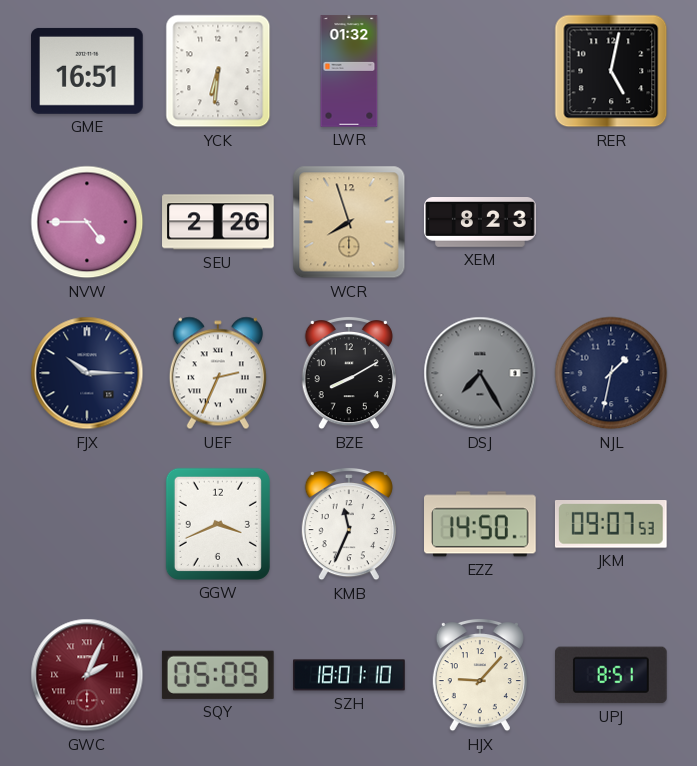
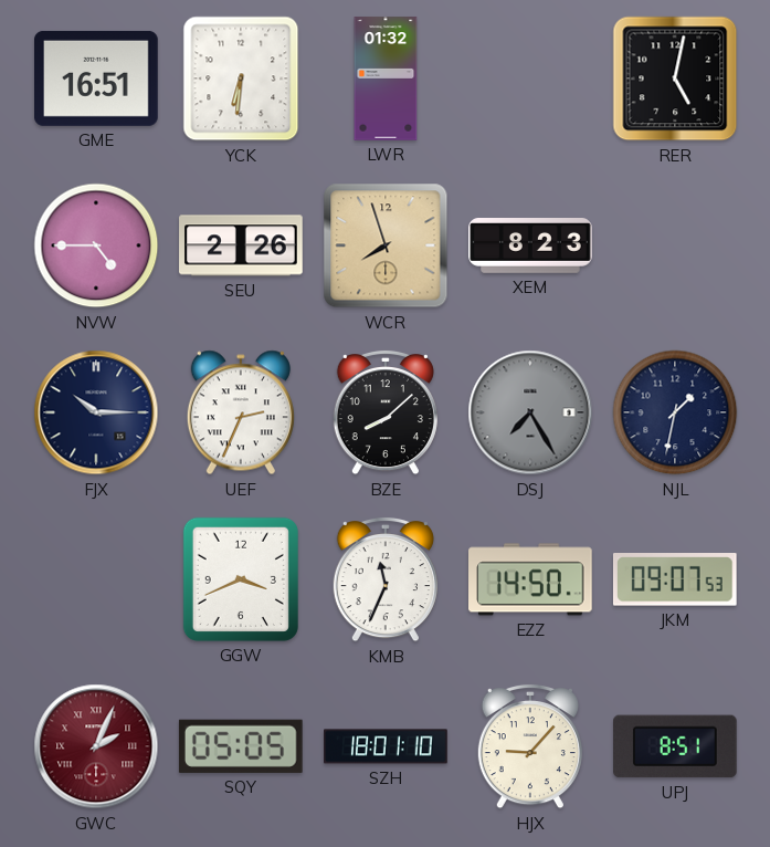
BZE: 8:10 -> 8:08 (386, 412)
SQY: 05:09 -> 05:05 (241, 746)
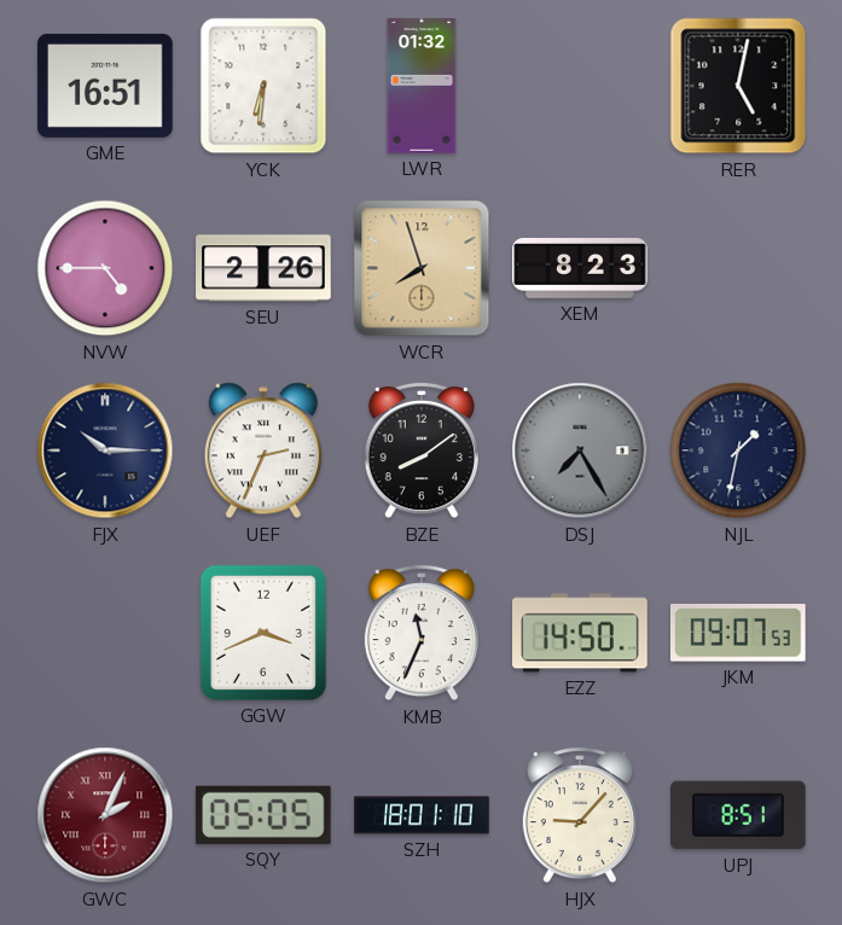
BZE: 8:08 -> 8:09 (422, 450)
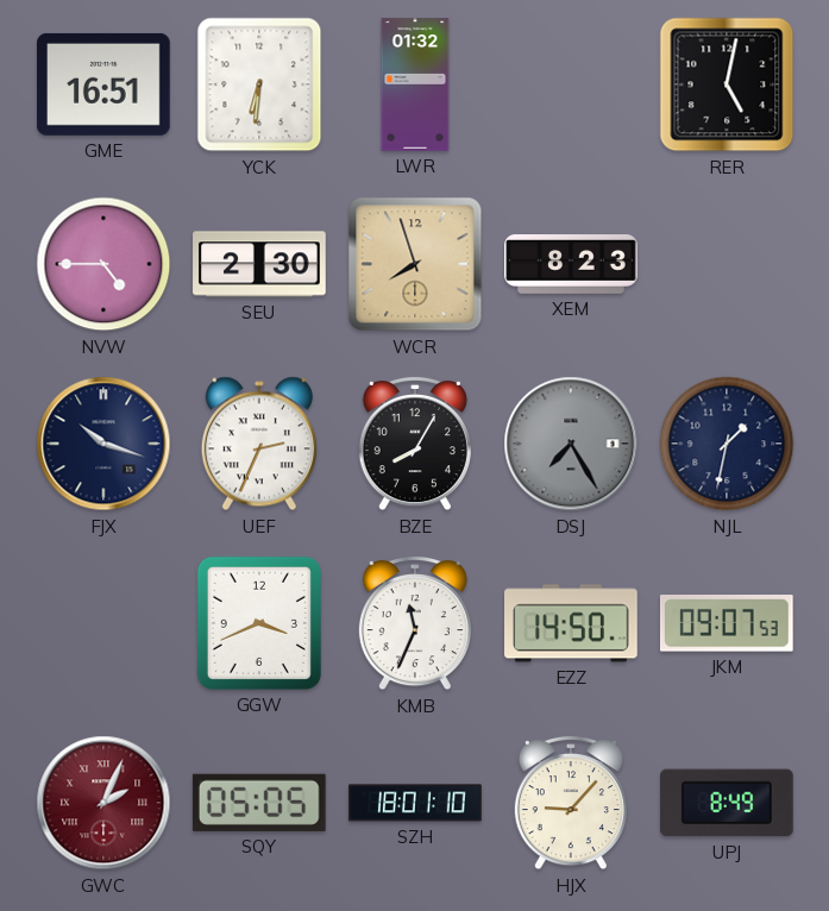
SEU: 2:26 -> 2:30 (259, 264)
FJX: 10:15 -> 10:18 (103, 444)
BZE: 8:09 -> 8:05 (415, 444)
UPJ: 8:51 -> 8:49 (728, 803)
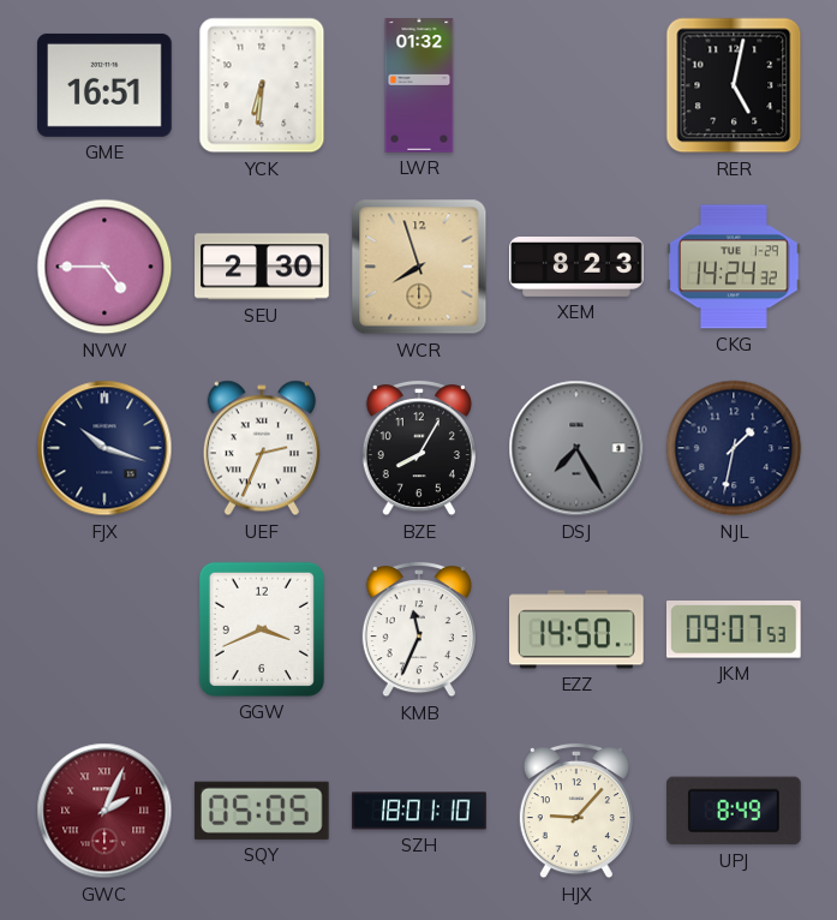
CKG: none -> 14:24 (735, 267)
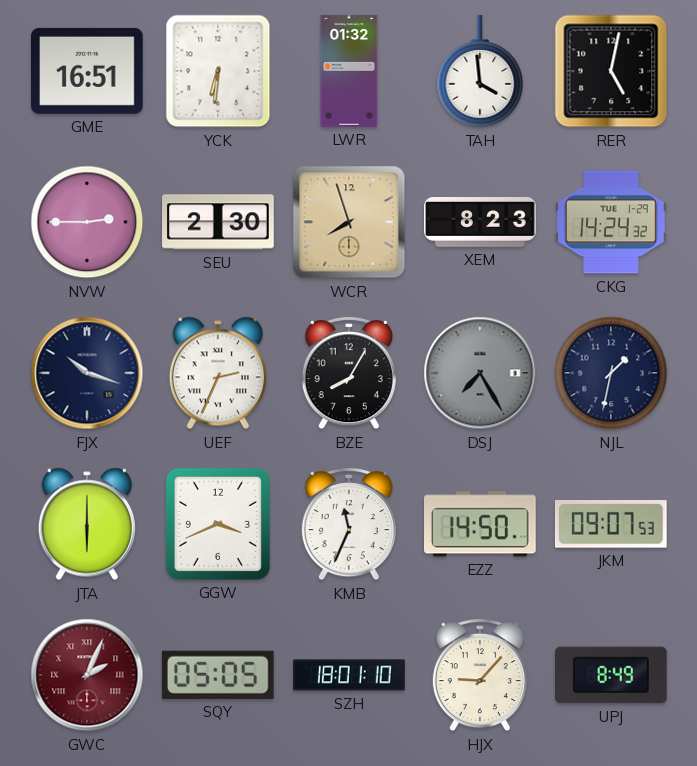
TAH: none -> 3:59 (480, 72)
NVW: 4:45 -> 2:45 (87, 222)
JTA: none -> 6:00 (87, 524)
